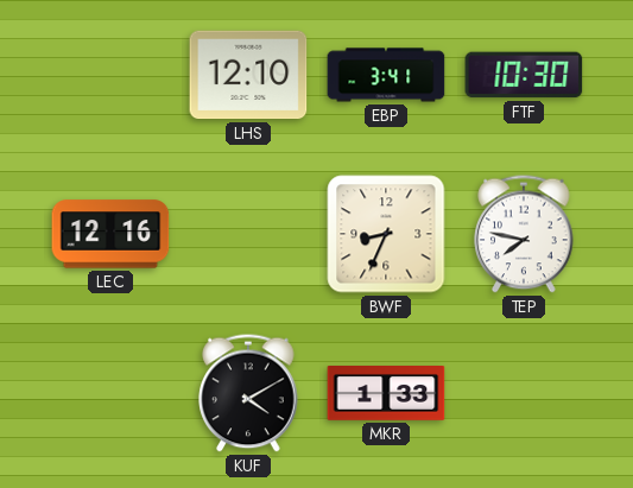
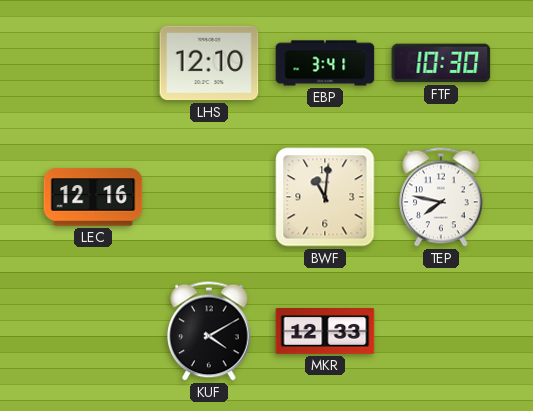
BWF: 8:34 -> 11:01 (325, 197)
MKR: 1:33 -> 12:33 (325, 332)
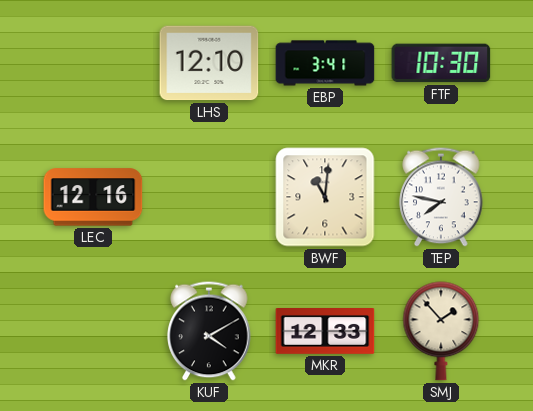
SMJ: none -> 1:53 (441, 331)
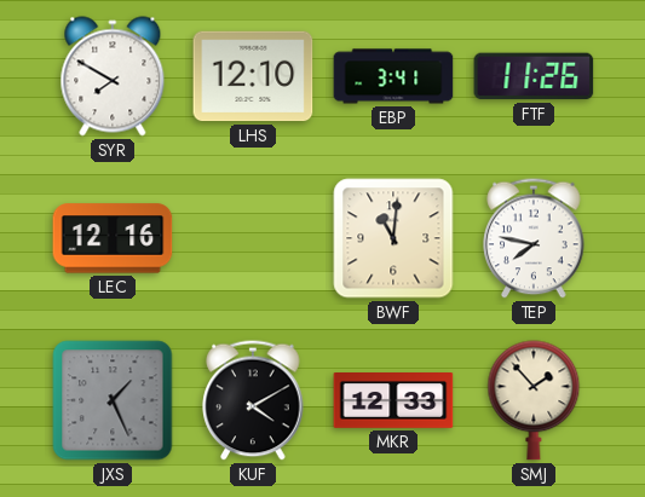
SYR: none -> 7:50 (113, 76)
FTF: 10:30 -> 11:26 (534, 76)
JXS: none -> 1:26 (113, 400)
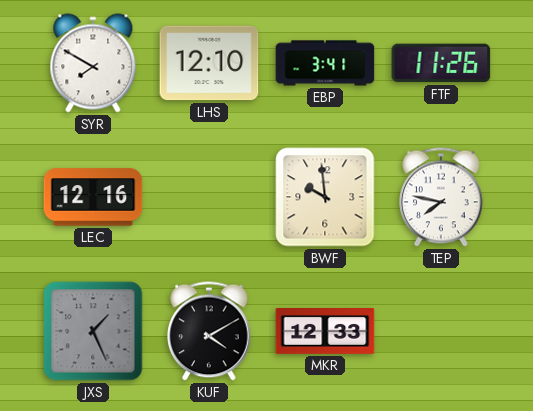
BWF: 11:01 -> 9:59 (325, 197)
SMJ: 1:53 -> none (534, 400)
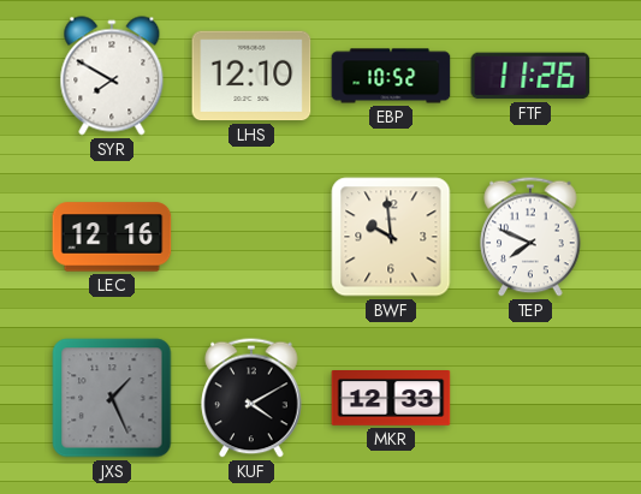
EBP: 3:41 -> 10:52 (391, 76)
TEP: 7:47 -> 7:49 (530, 237)
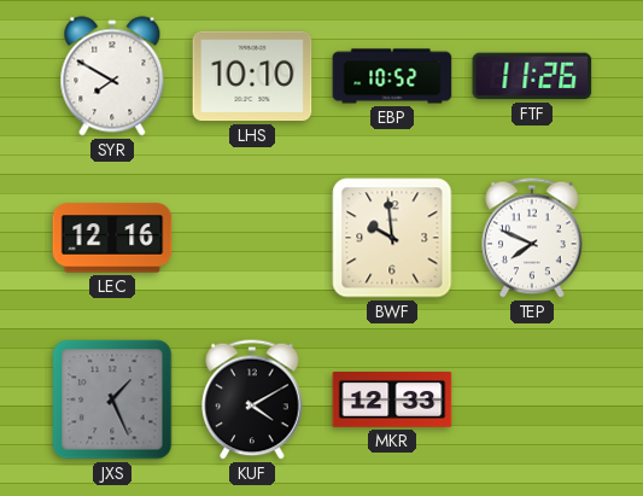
LHS: 12:10 -> 10:10 (252, 76)
